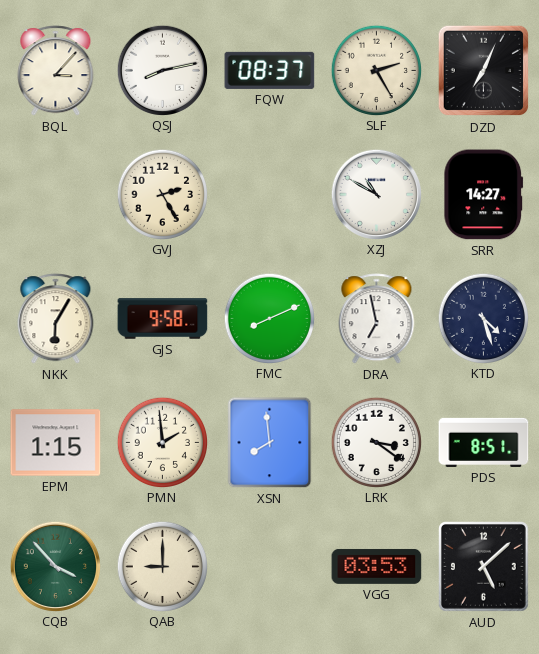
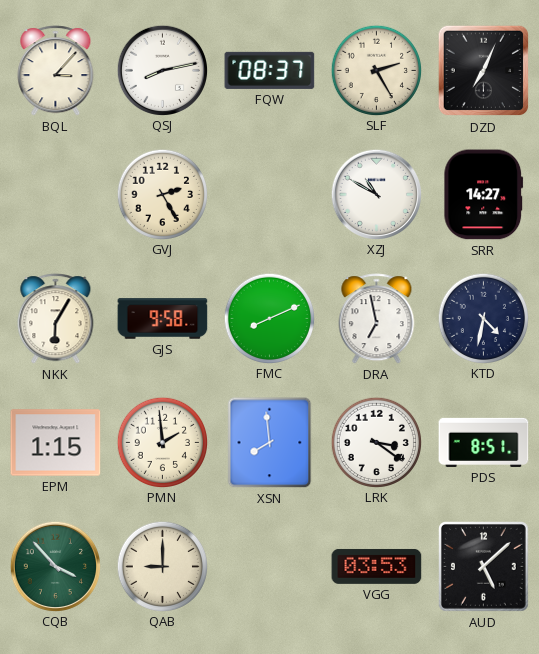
KTD: 4:27 -> 4:32 (483, 318)
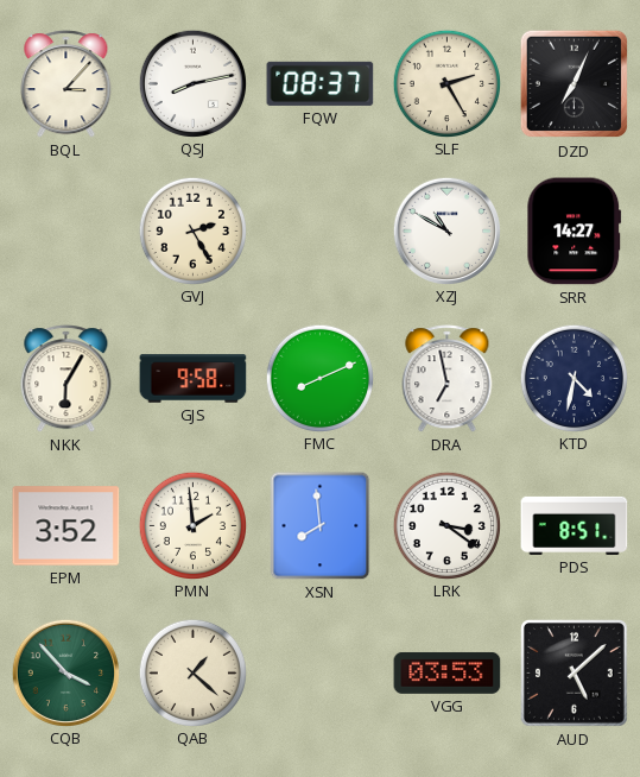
EPM: 1:15 -> 3:52 (66, 526)
QAB: 9:00 -> 1:22 (192, 672)
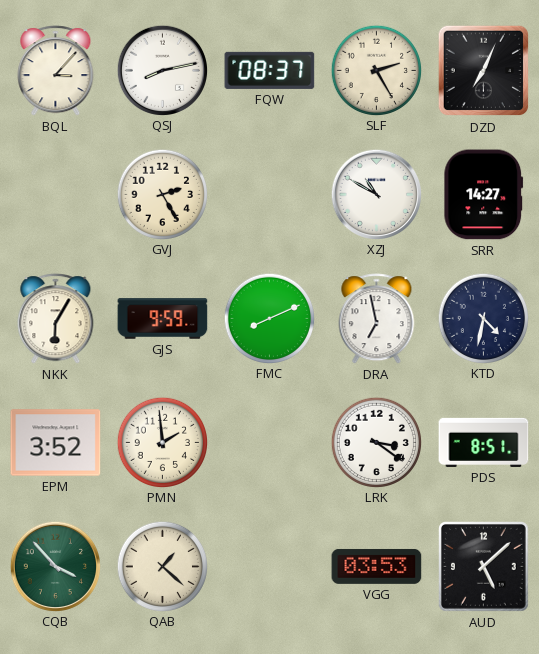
GJS: 9:58 -> 9:59 (163, 319)
XSN: 7:59 -> none (321, 526)
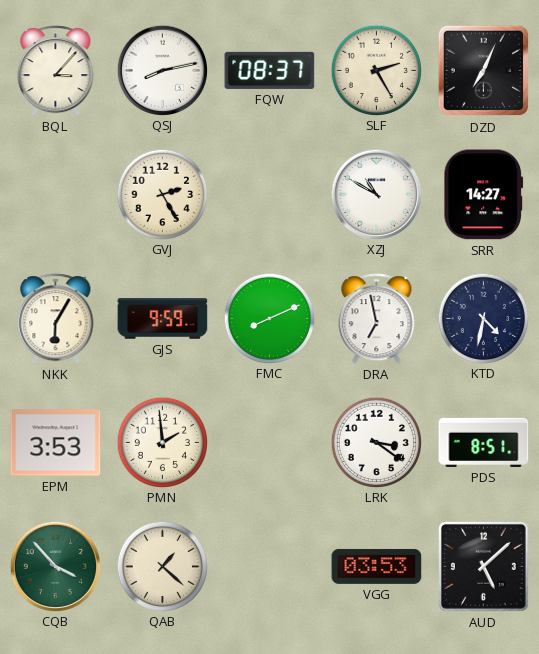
EPM: 3:52 -> 3:53 (56, 443)
